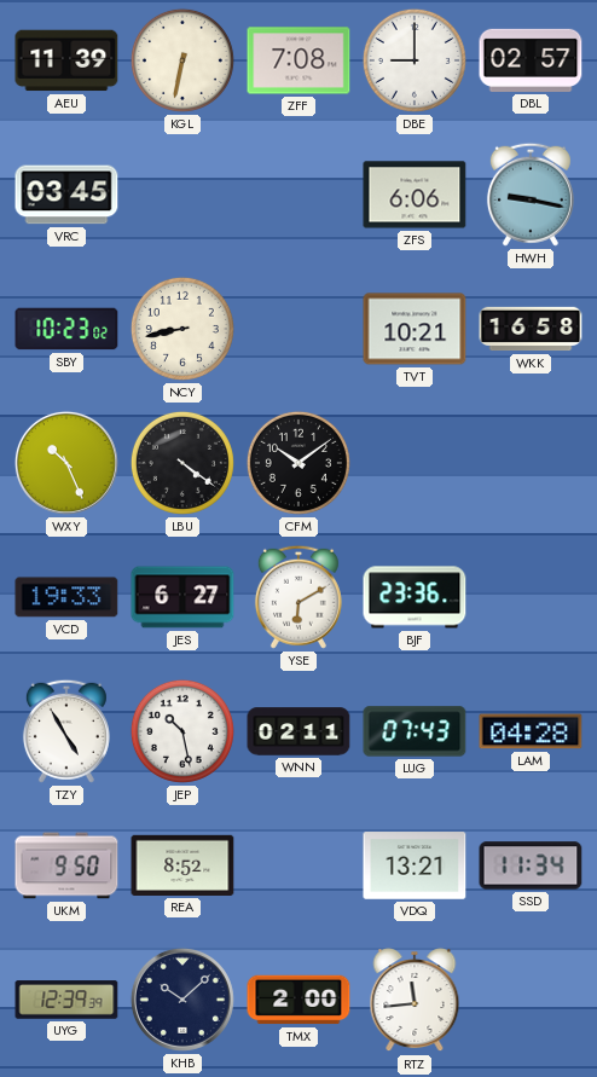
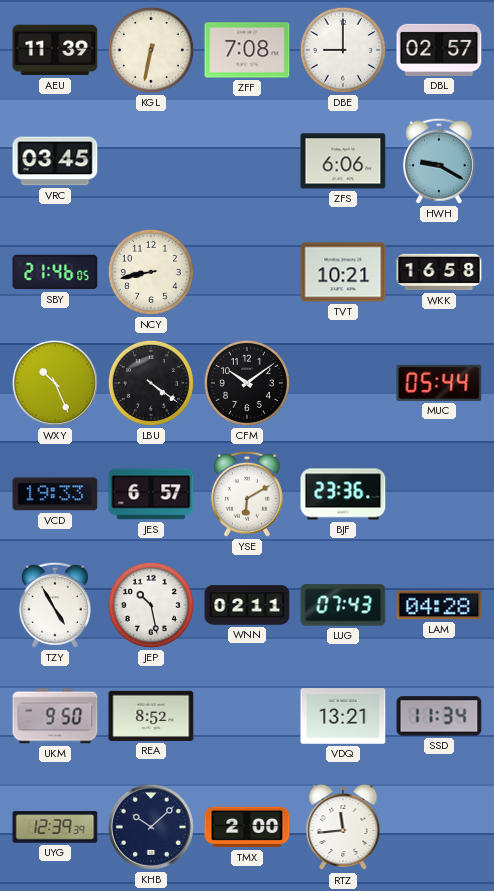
HWH: 9:17 -> 9:20 (439, 161)
SBY: 10:23 -> 21:46 (55, 272)
MUC: none -> 05:44 (439, 383)
JES: 6:27 -> 6:57 (151, 494)
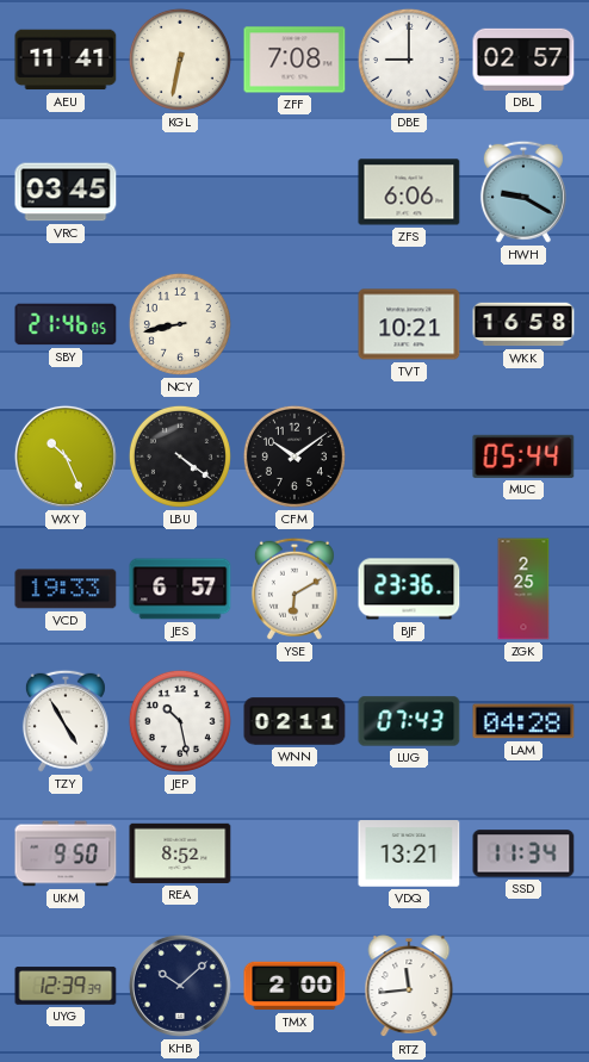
AEU: 11:39 -> 11:41 (66, 60)
ZGK: none -> 2:25 (523, 589)
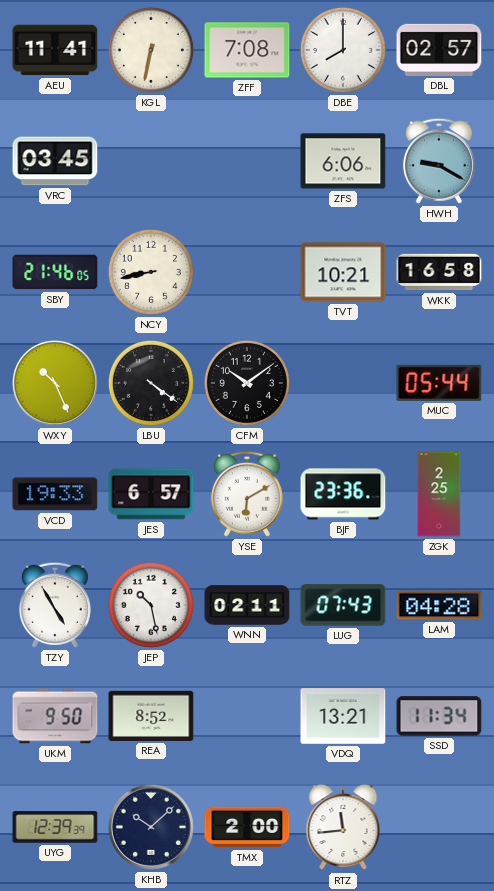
DBE: 9:00 -> 8:00 (343, 50)
